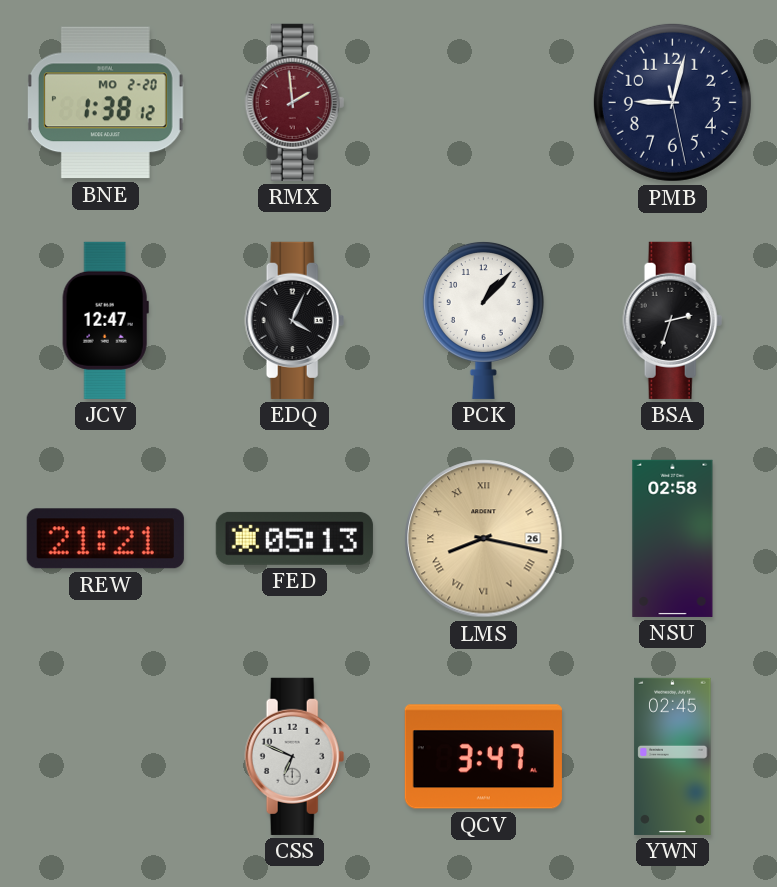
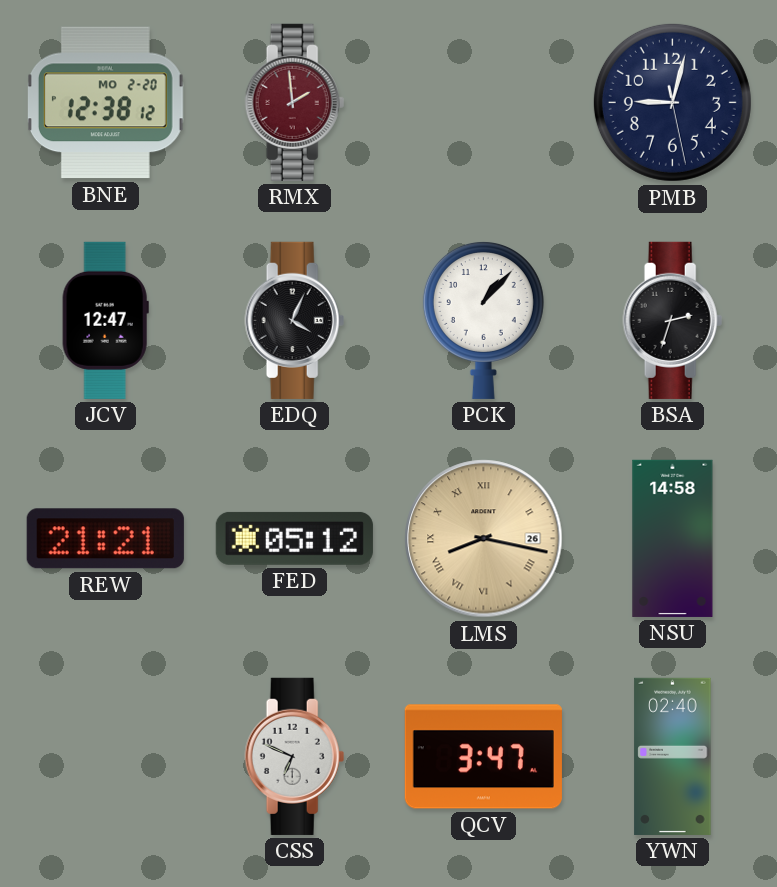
BNE: 1:38 -> 12:38 (105, 103)
FED: 05:13 -> 05:12 (294, 538)
NSU: 02:58 -> 14:58 (673, 538)
YWN: 02:45 -> 02:40 (673, 756)
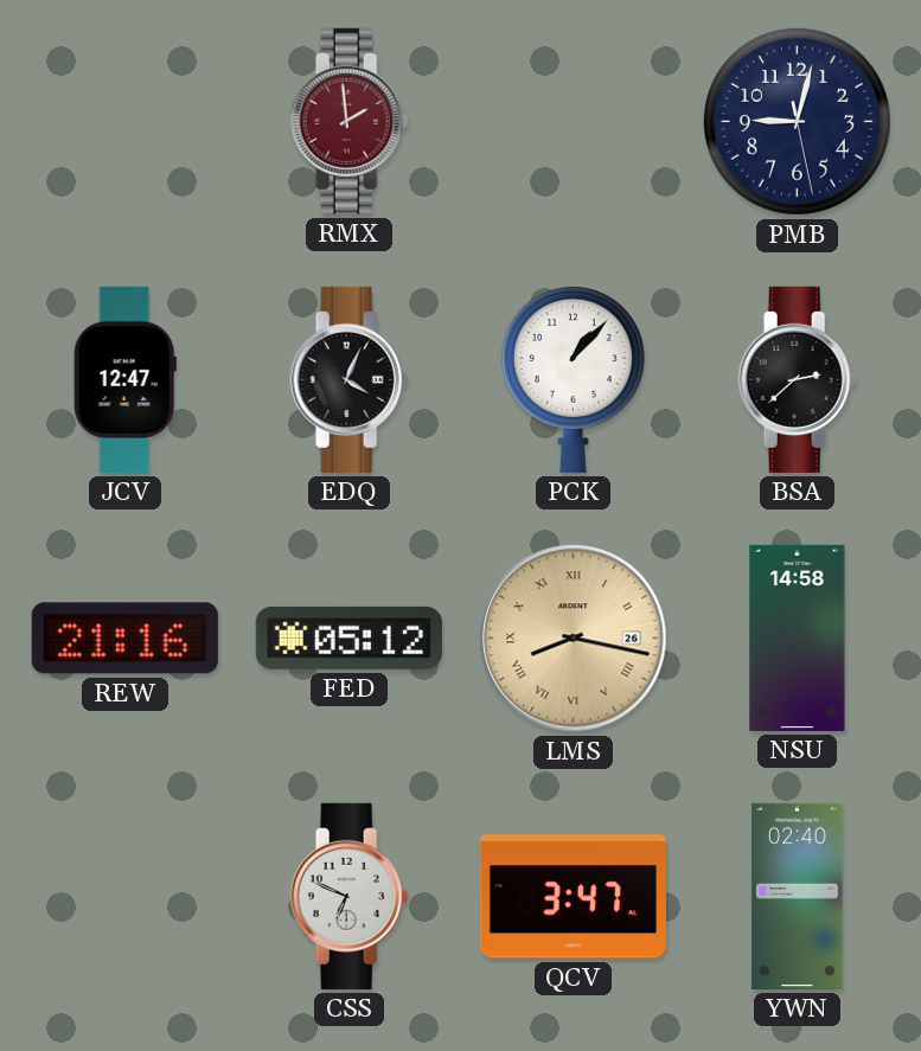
BNE: 12:38 -> none (105, 103)
BSA: 2:33 -> 2:38 (798, 379)
REW: 21:21 -> 21:16 (124, 639)
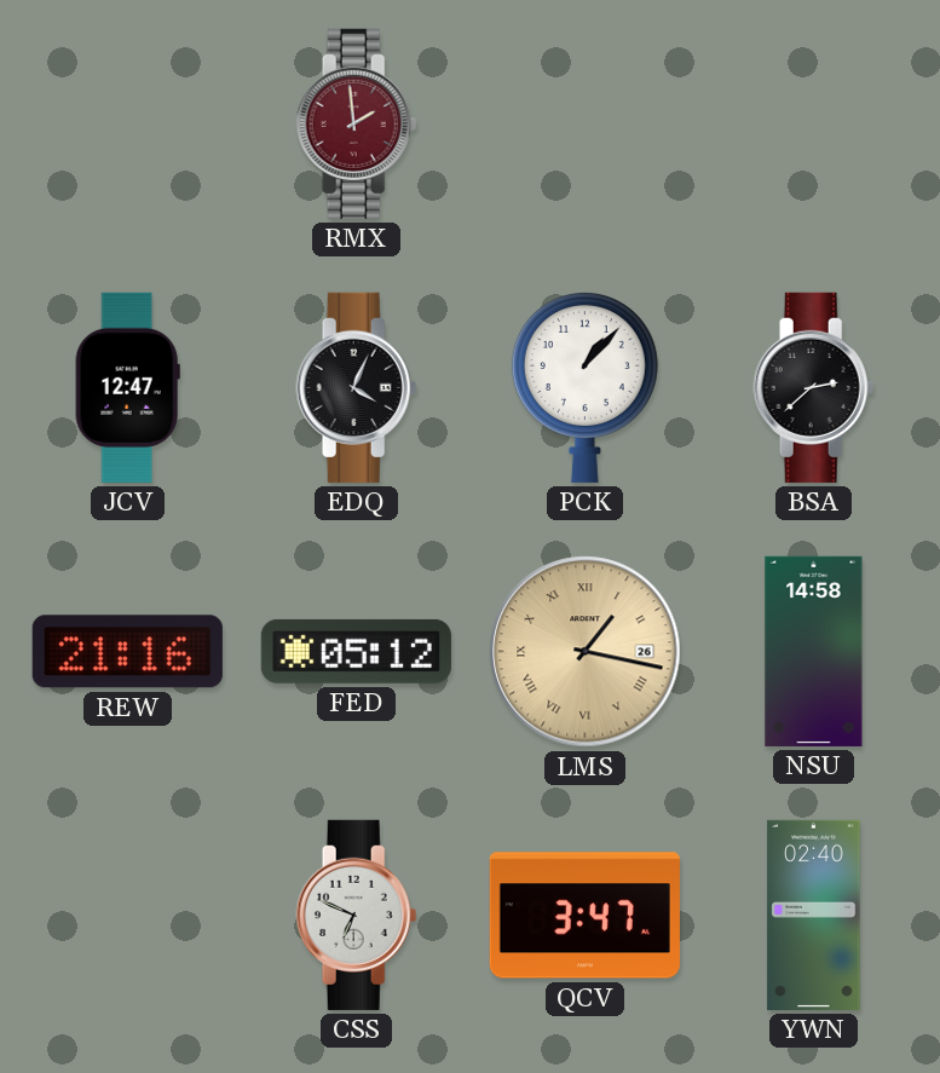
PMB: 9:02 -> none (797, 121)
LMS: 8:17 -> 1:17 (586, 652)
